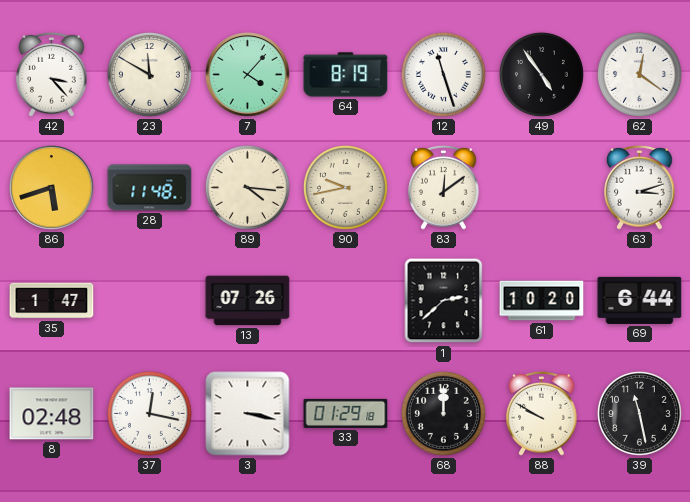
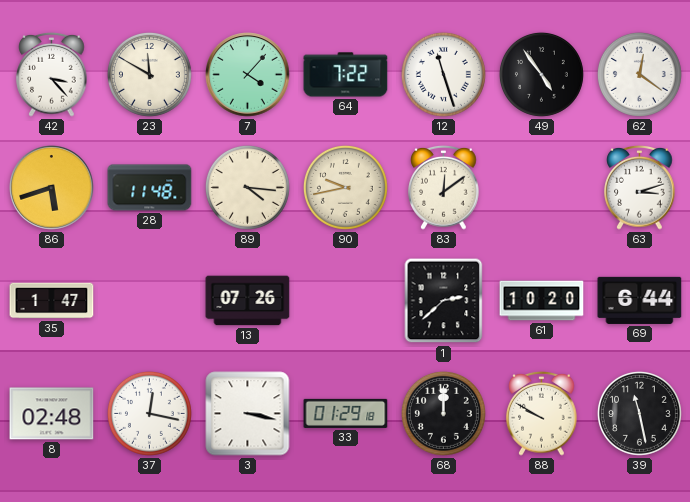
64: 8:19 -> 7:22 (346, 75)
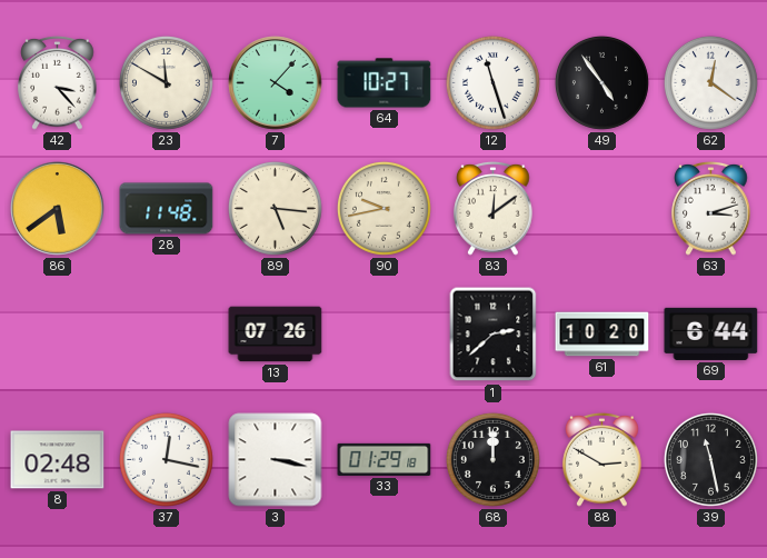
64: 7:22 -> 10:27 (385, 83)
86: 5:42 -> 5:39 (58, 209)
89: 4:16 -> 5:16 (275, 208)
35: 1:47 -> none (52, 301)
88: 9:50 -> 2:50 (602, 459)
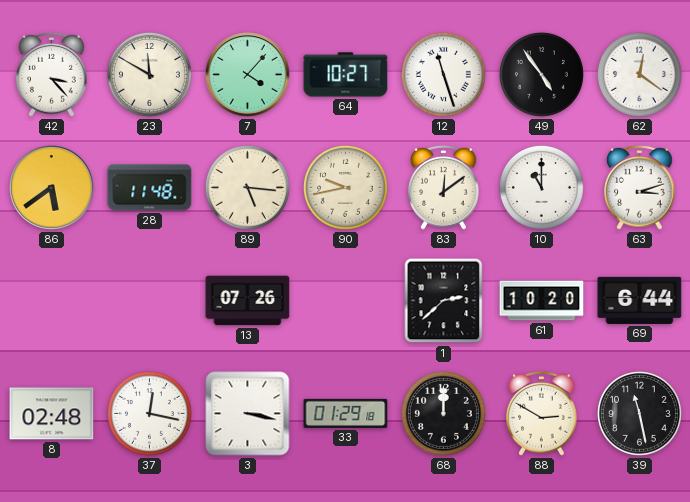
10: none -> 11:00 (541, 187)
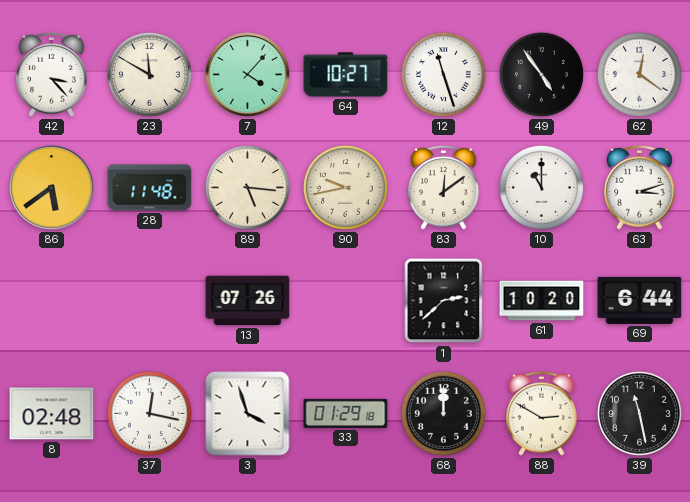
3: 3:17 -> 3:57 (248, 414)
